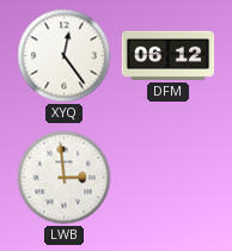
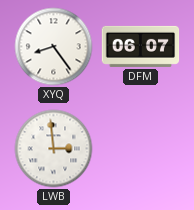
XYQ: 12:24 -> 8:24 (54, 47)
DFM: 06:12 -> 06:07 (141, 46)
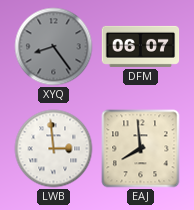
XYQ dial: white -> grey (54, 47)
EAJ: none -> 7:59 (141, 149)
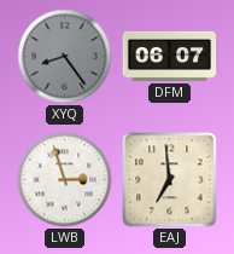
LWB: 2:59 -> 2:57 (65, 180)
EAJ: 7:59 -> 6:59 (170, 180)
